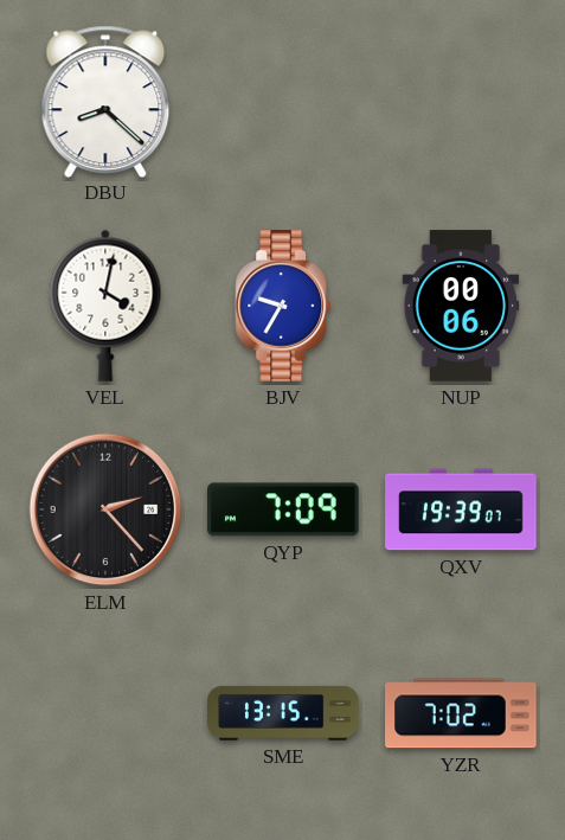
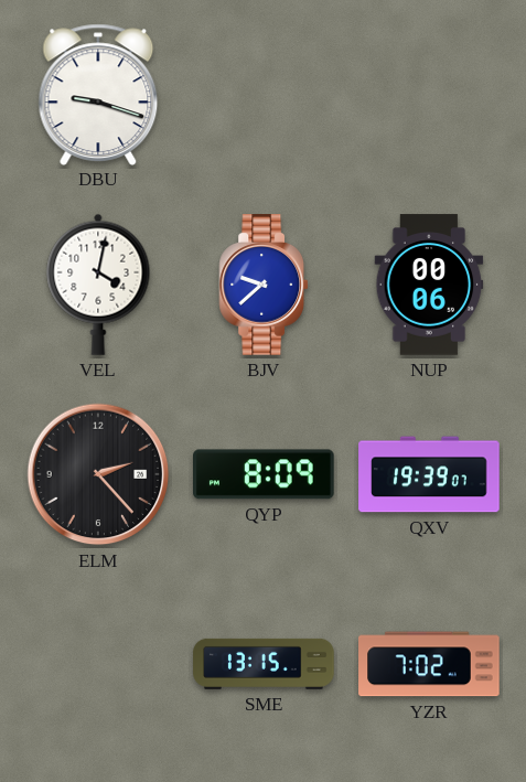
DBU: 8:22 -> 9:18 (98, 94)
BJV: 9:35 -> 9:38 (264, 285)
QYP: 7:09 -> 8:09 (265, 474)
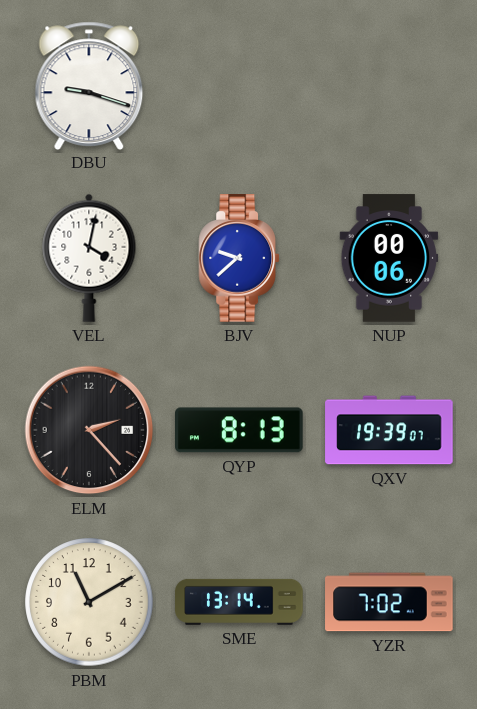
QYP: 8:09 -> 8:13 (240, 430)
PBM: none -> 11:10 (89, 602)
SME: 13:15 -> 13:14 (239, 602)
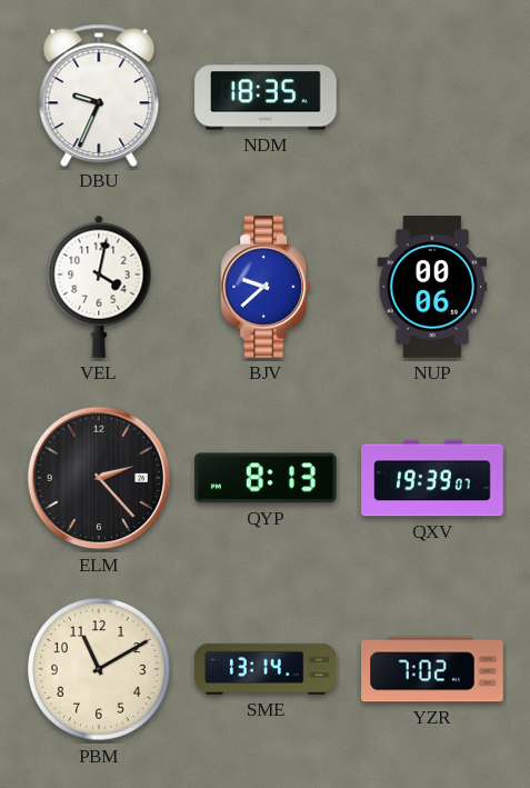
DBU: 9:18 -> 9:34 (99, 94)
NDM: none -> 18:35 (266, 96)
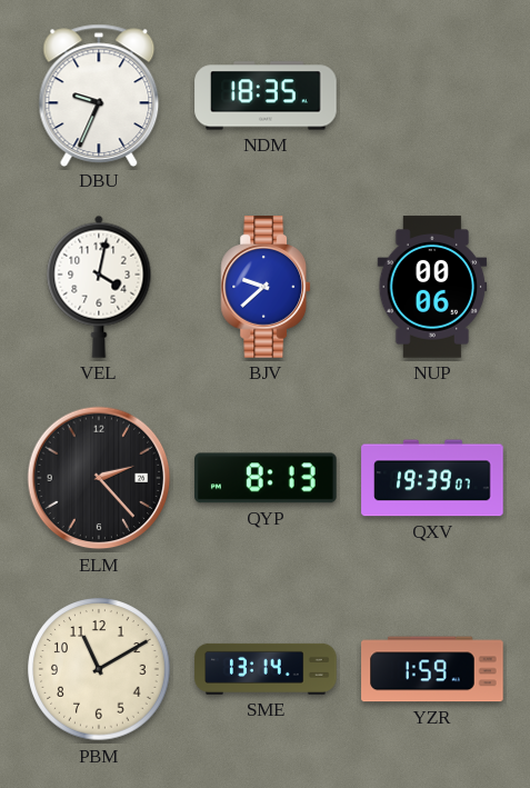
YZR: 7:02 -> 1:59 (432, 669)
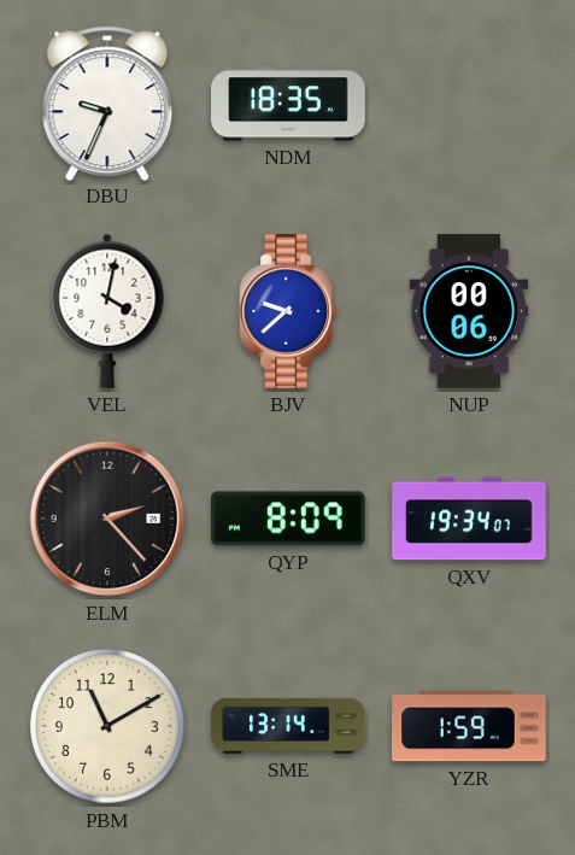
QYP: 8:13 -> 8:09 (289, 519)
QXV: 19:39 -> 19:34 (469, 519)
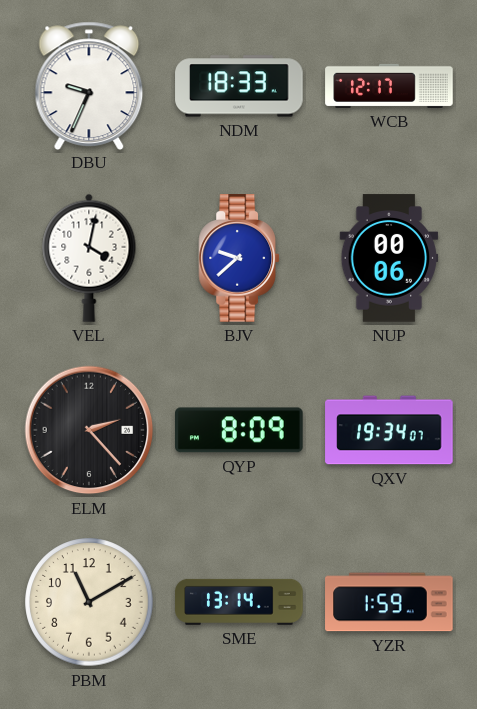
NDM: 18:35 -> 18:33 (239, 86)
WCB: none -> 12:17 (389, 86)
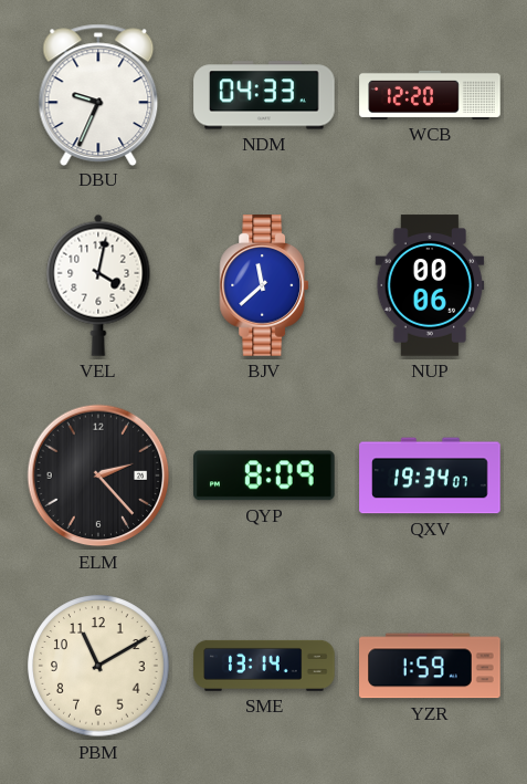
NDM: 18:33 -> 04:33 (264, 95)
WCB: 12:17 -> 12:20 (430, 95)
BJV: 9:38 -> 11:38 (264, 285)
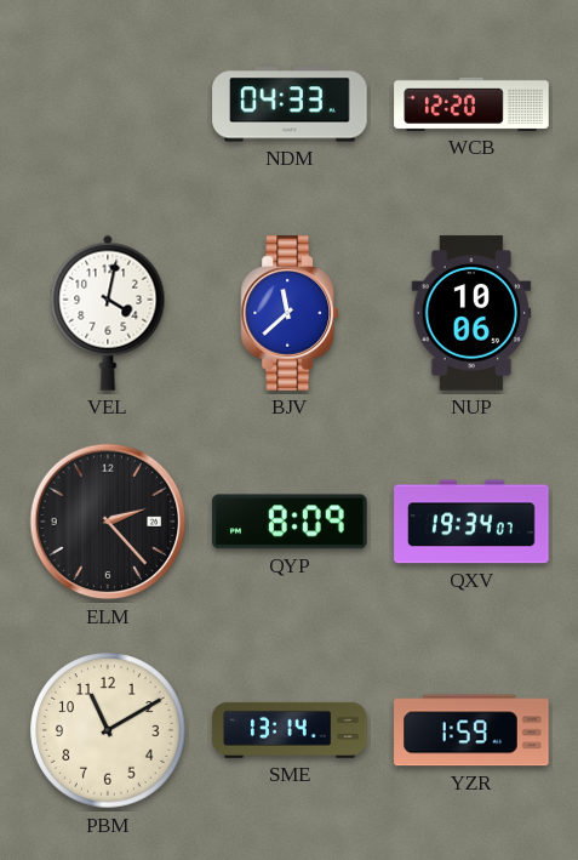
DBU: 9:34 -> none (98, 94)
NUP: 00:06 -> 10:06 (471, 313)
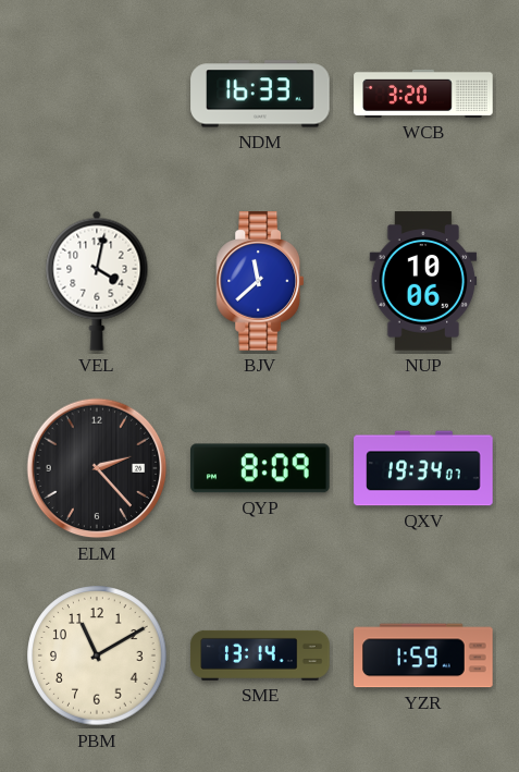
NDM: 04:33 -> 16:33 (260, 94)
WCB: 12:20 -> 3:20 (423, 94)
